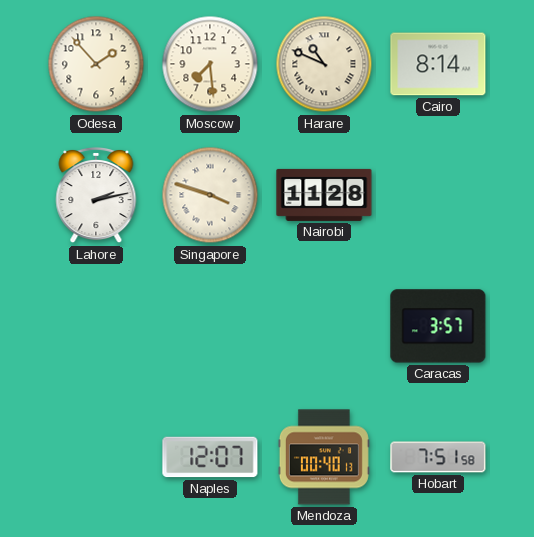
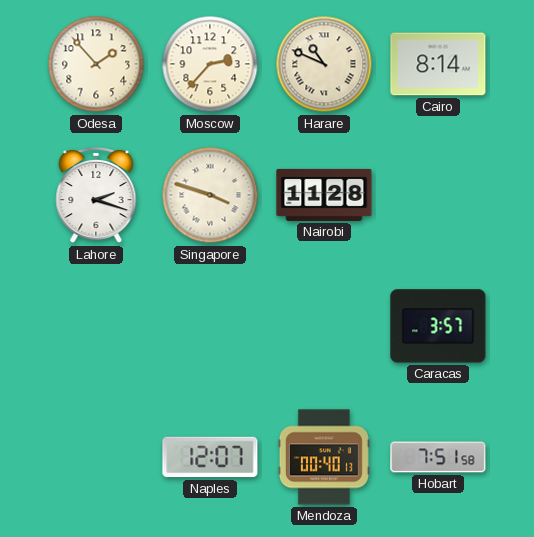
Moscow: 7:29 -> 2:37 (210, 64)
Lahore: 2:13 -> 2:18 (96, 195)
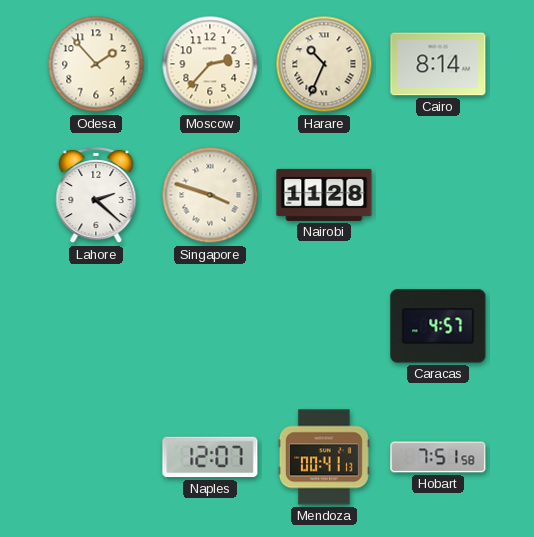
Harare: 10:49 -> 10:34 (324, 64)
Lahore: 2:18 -> 2:22 (96, 195)
Caracas: 3:57 -> 4:57 (438, 326)
Mendoza: 00:40 -> 00:41 (324, 457)
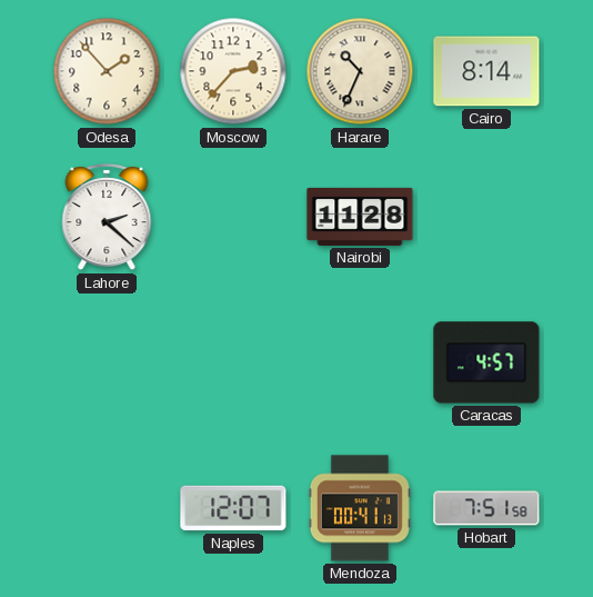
Singapore: 3:48 -> none (210, 195)
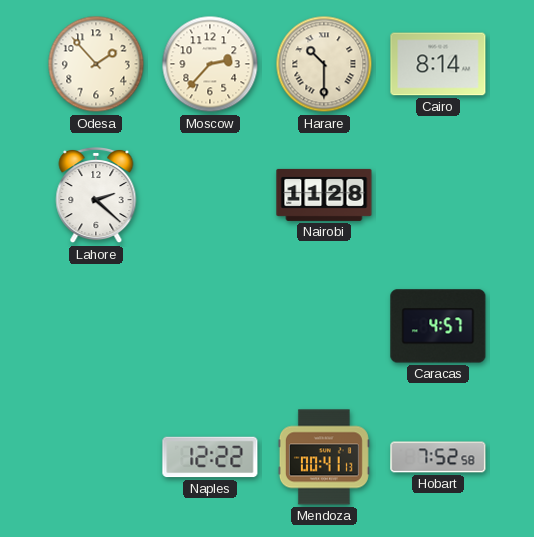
Harare: 10:34 -> 10:30 (324, 64)
Naples: 12:07 -> 12:22 (210, 457)
Hobart: 7:51 -> 7:52 (438, 457)
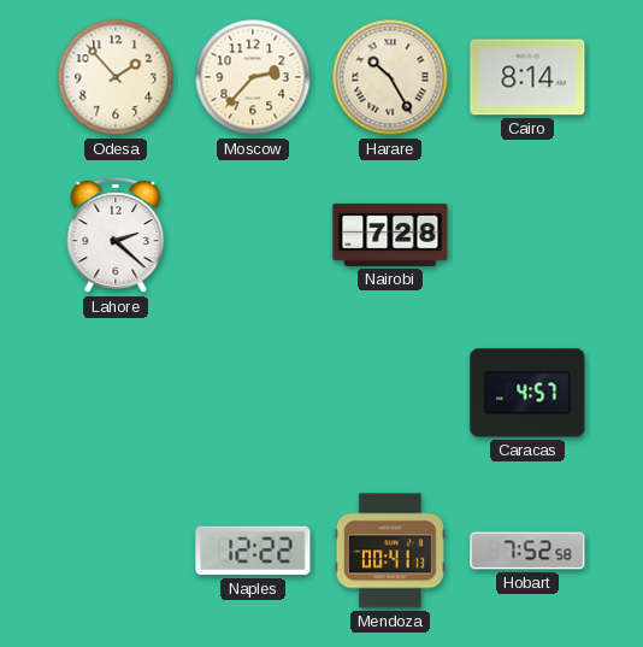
Harare: 10:30 -> 10:25 (390, 77)
Nairobi: 11:28 -> 7:28 (390, 235)
